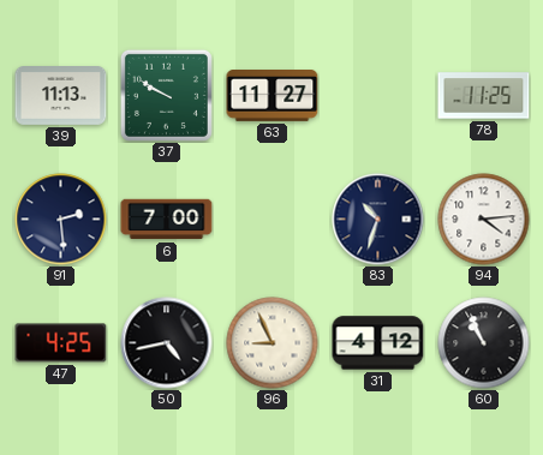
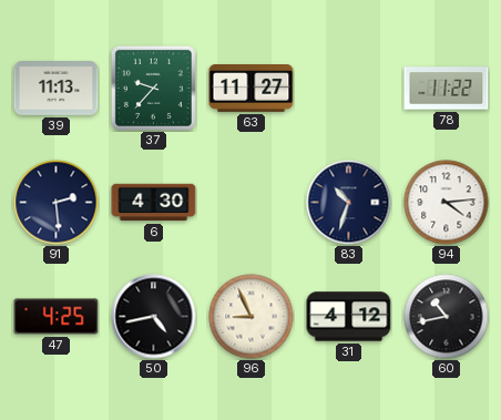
37: 9:50 -> 9:37 (153, 88)
78: 11:25 -> 11:22 (447, 89)
6: 7:00 -> 4:30 (154, 203)
60: 10:56 -> 10:43 (447, 317)
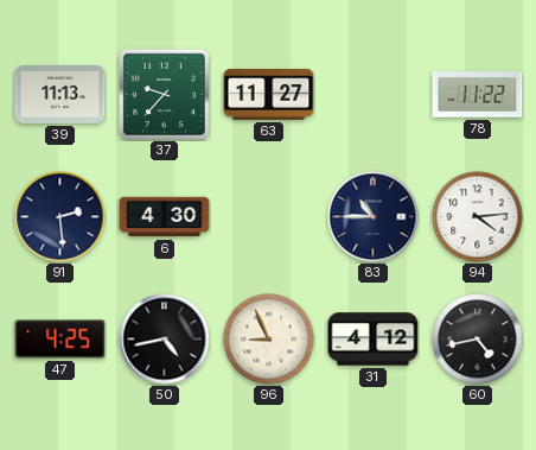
83: 10:33 -> 10:45 (374, 217)
60: 10:43 -> 4:43 (478, 340)
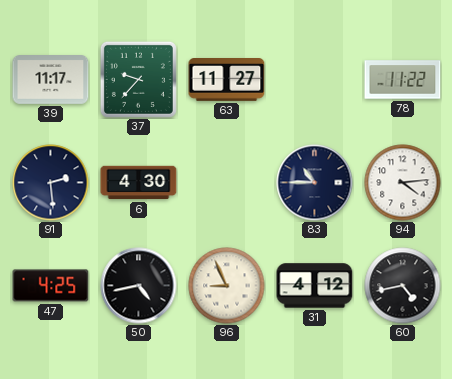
39: 11:13 -> 11:17 (51, 80)
